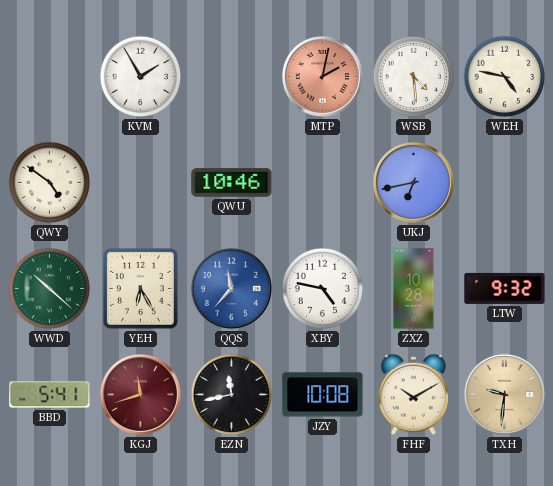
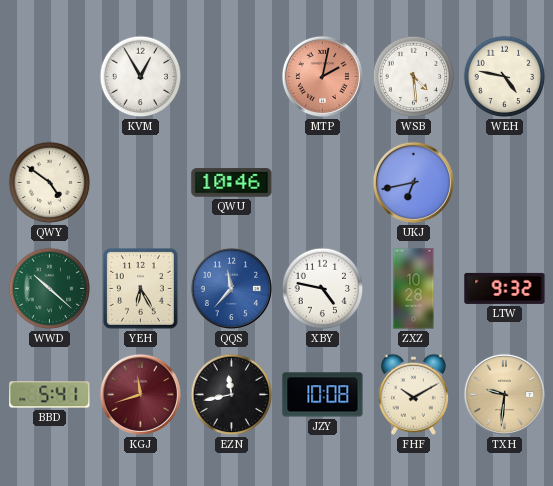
KVM: 1:55 -> 12:55 (141, 77)
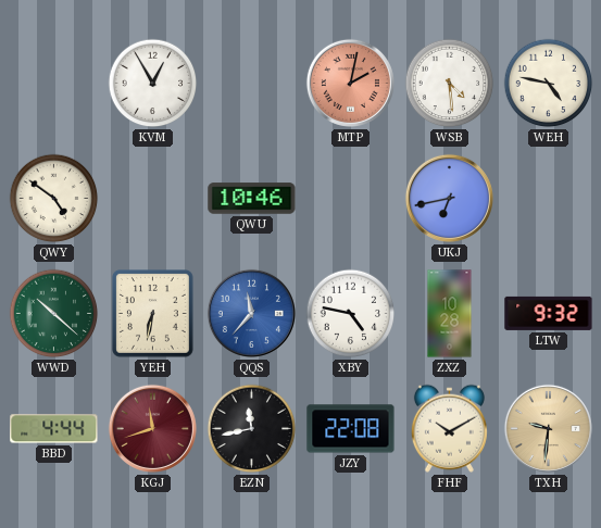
YEH: 6:25 -> 6:32 (152, 314)
BBD: 5:41 -> 4:44 (54, 429)
JZY: 10:08 -> 22:08 (351, 429)
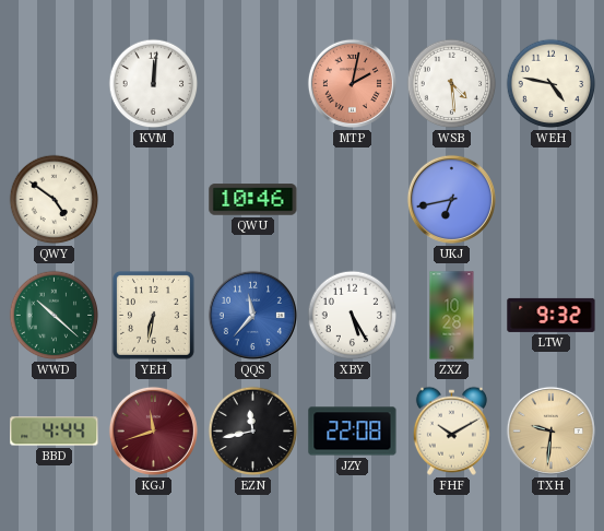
KVM: 12:55 -> 12:01 (154, 84)
XBY: 4:47 -> 5:25 (353, 316)
